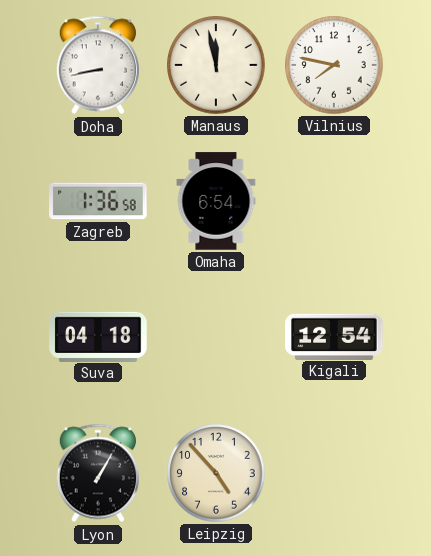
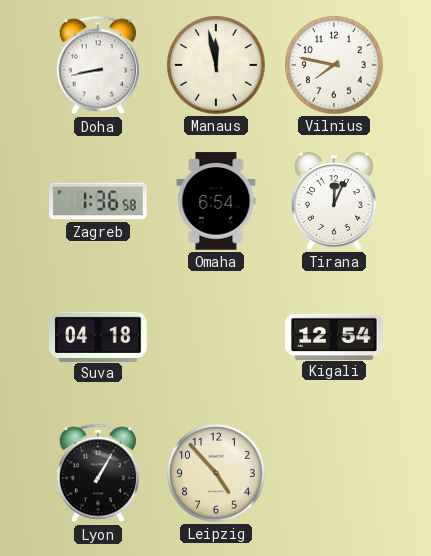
Tirana: none -> 12:04 (334, 201)
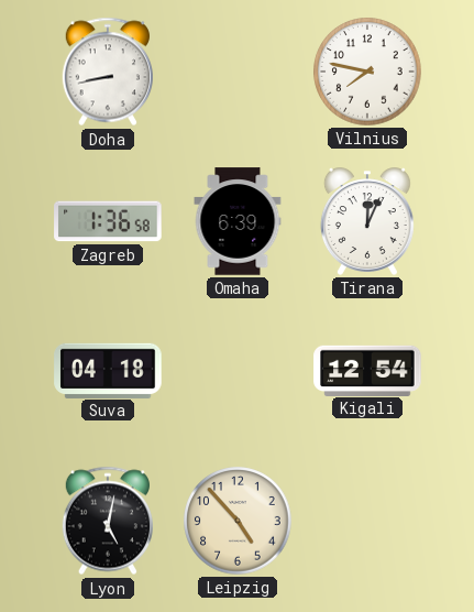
Manaus: 11:58 -> none (216, 65)
Omaha: 6:54 -> 6:39 (238, 221)
Lyon: 1:05 -> 5:02 (107, 521)
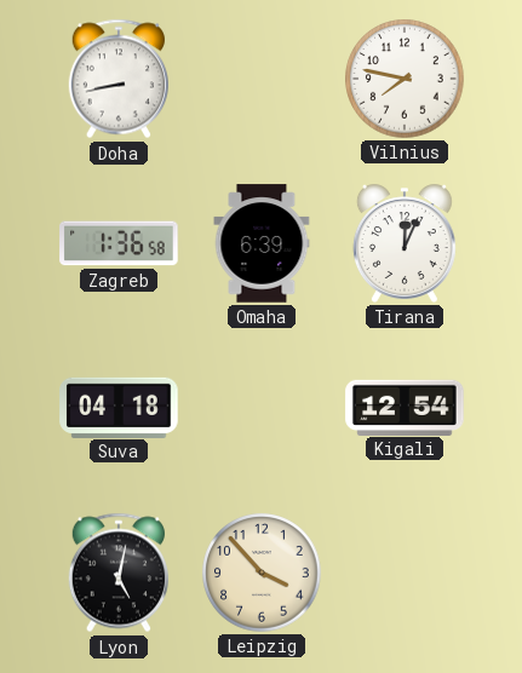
Leipzig: 4:53 -> 3:53 (262, 573)
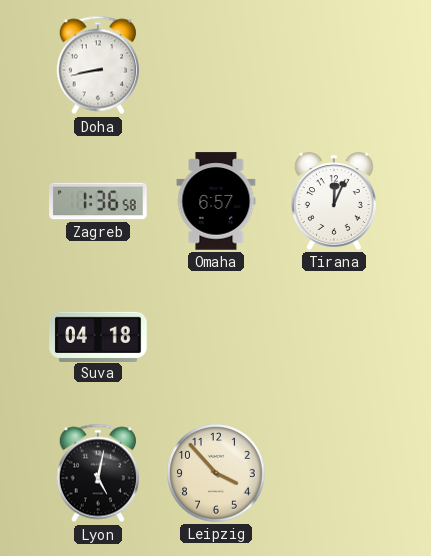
Vilnius: 7:47 -> none (405, 79)
Omaha: 6:39 -> 6:57 (216, 201)
Kigali: 12:54 -> none (405, 407)
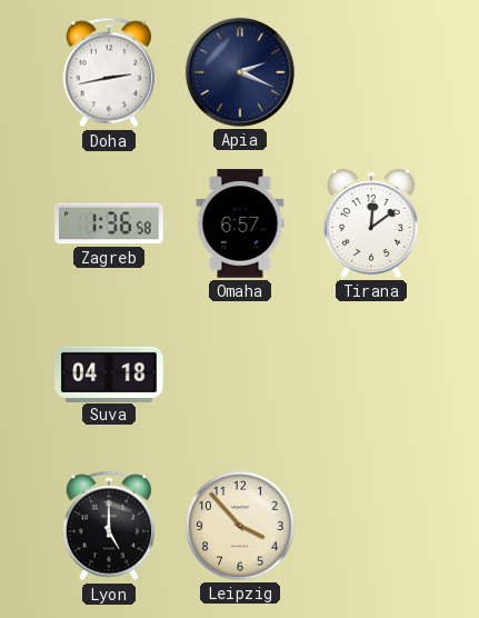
Doha: 8:43 -> 2:43 (108, 72)
Apia: none -> 2:19 (240, 72)
Tirana: 12:04 -> 12:09 (371, 223)
Lyon: 5:02 -> 5:00 (108, 526)
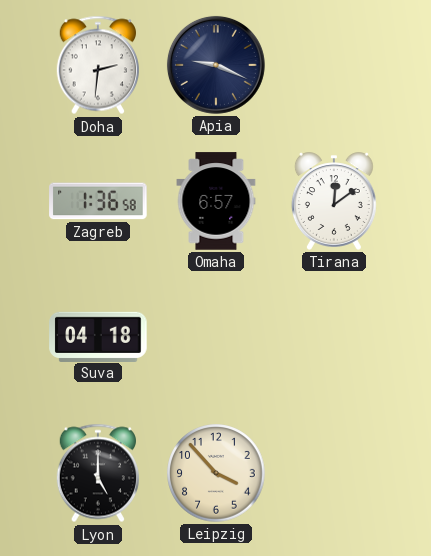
Doha: 2:43 -> 2:31 (97, 65)
Apia: 2:19 -> 9:19 (216, 65)
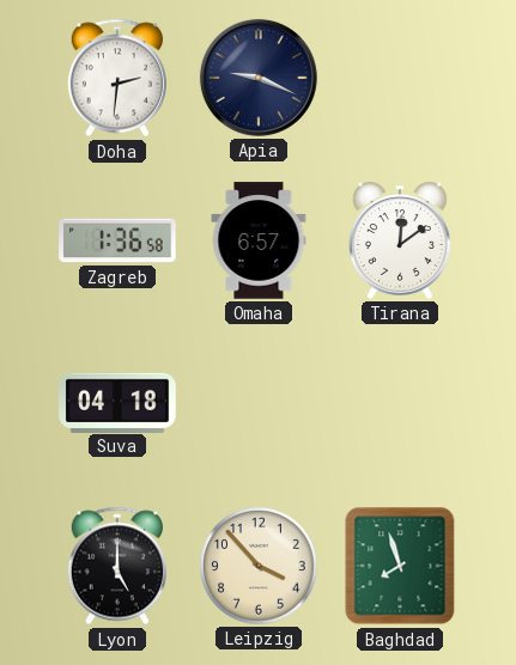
Baghdad: none -> 7:57 (400, 566)
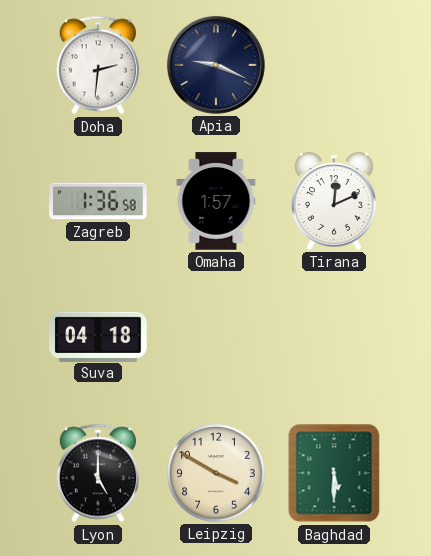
Omaha: 6:57 -> 1:57 (216, 201)
Tirana: 12:09 -> 12:11 (334, 201)
Leipzig: 3:53 -> 3:50 (216, 473)
Baghdad: 7:57 -> 5:30 (334, 473)
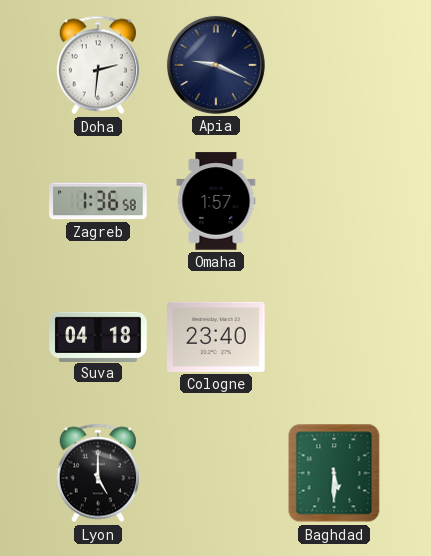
Tirana: 12:11 -> none (334, 201)
Cologne: none -> 23:40 (216, 337)
Leipzig: 3:50 -> none (216, 473)
